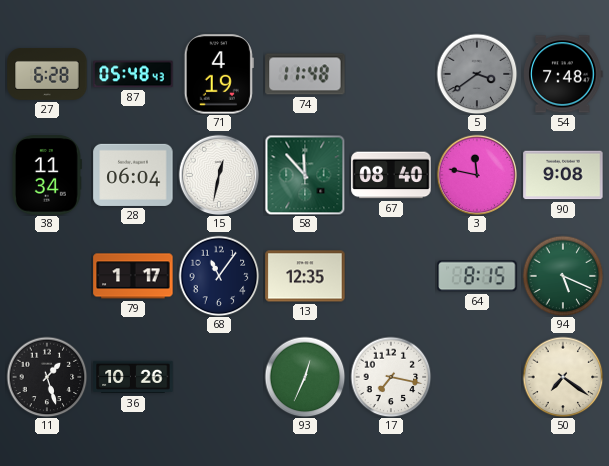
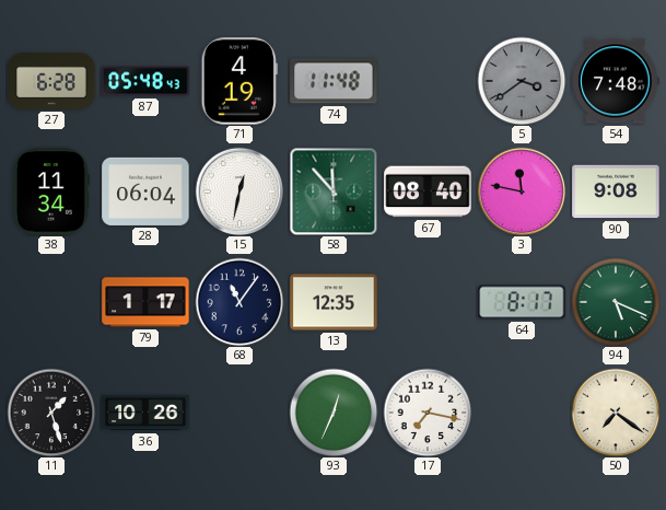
64: 8:15 -> 8:17 (522, 302)
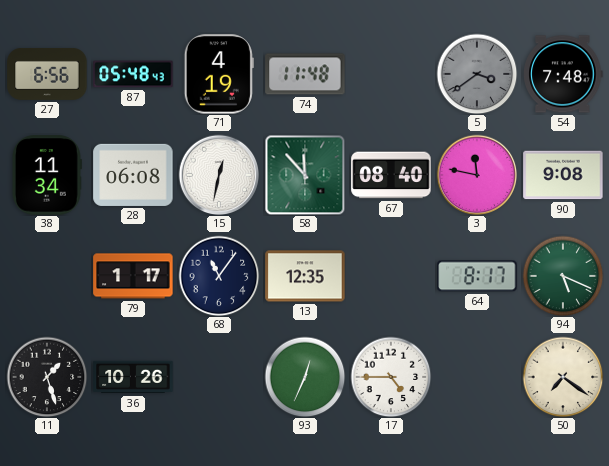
27: 6:28 -> 6:56 (47, 75)
28: 06:04 -> 06:08 (133, 175)
17: 7:17 -> 4:45 (391, 377)
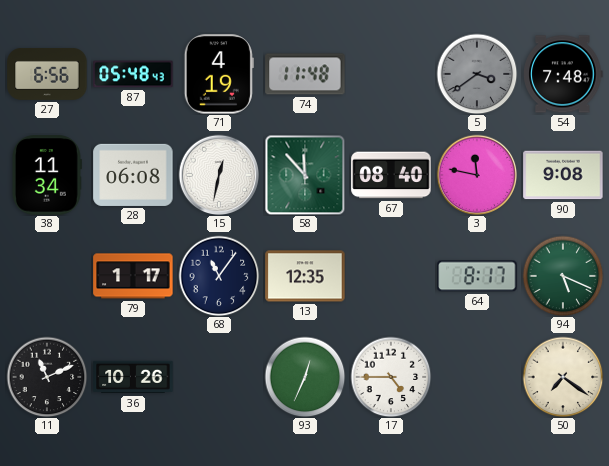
11: 1:27 -> 11:11 (47, 377)
